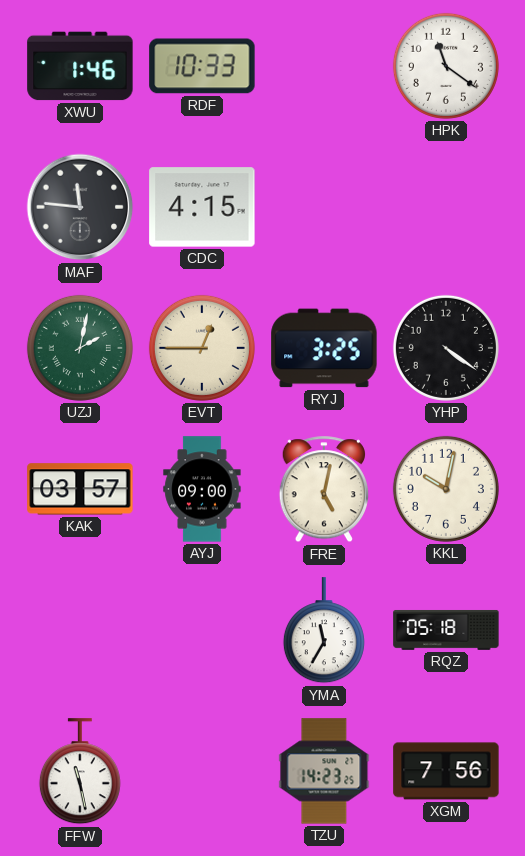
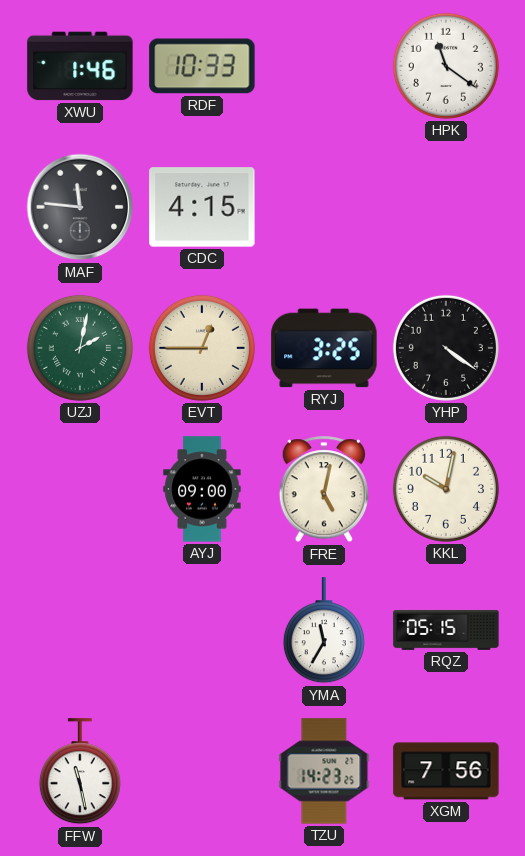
KAK: 03:57 -> none (80, 489)
RQZ: 05:18 -> 05:15 (446, 630)
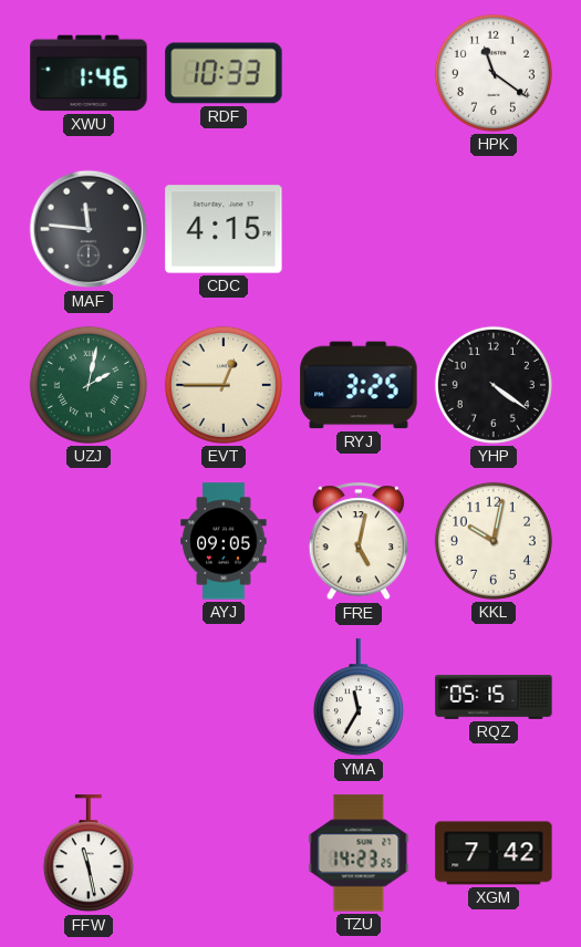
AYJ: 09:00 -> 09:05 (224, 541)
XGM: 7:56 -> 7:42 (494, 853)
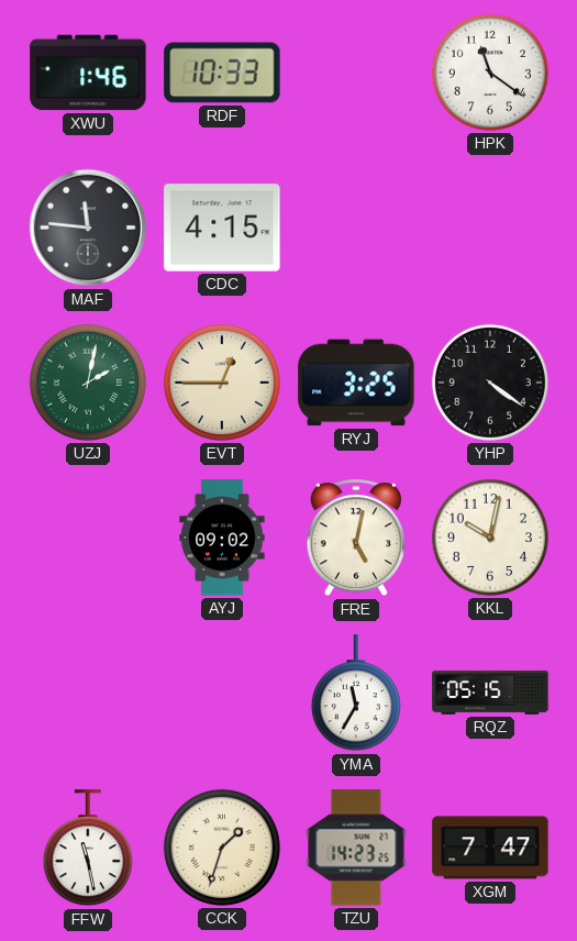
AYJ: 09:05 -> 09:02 (222, 538)
CCK: none -> 1:33 (222, 848)
XGM: 7:42 -> 7:47 (490, 848)
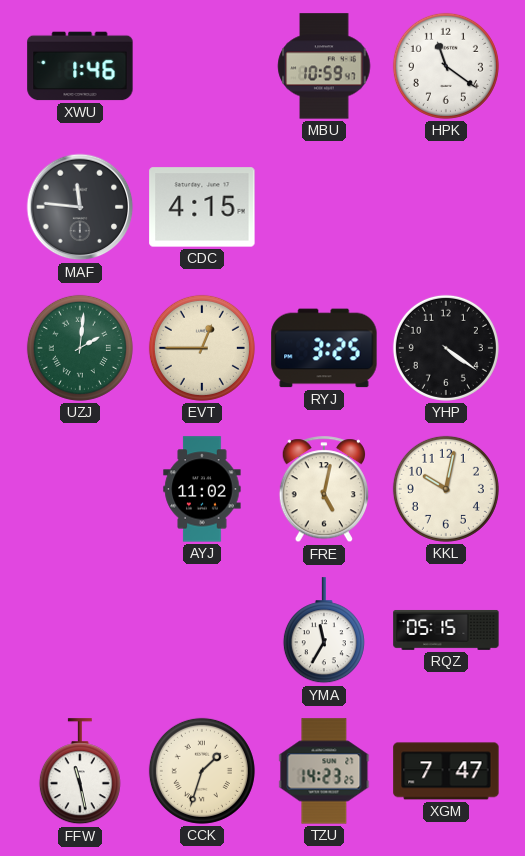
RDF: 10:33 -> none (222, 73)
MBU: none -> 10:59 (324, 66)
UZJ: 2:02 -> 2:01 (80, 348)
AYJ: 09:02 -> 11:02 (202, 489)
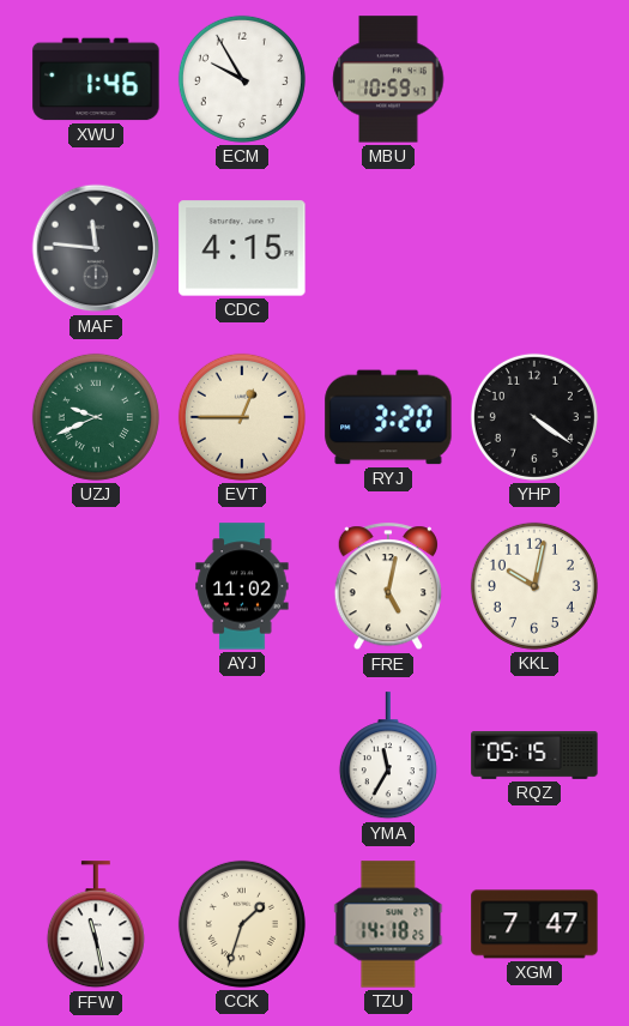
ECM: none -> 9:55 (242, 79)
HPK: 11:21 -> none (446, 66)
UZJ: 2:01 -> 9:41 (96, 417)
RYJ: 3:25 -> 3:20 (388, 417)
TZU: 14:23 -> 14:18 (388, 924)
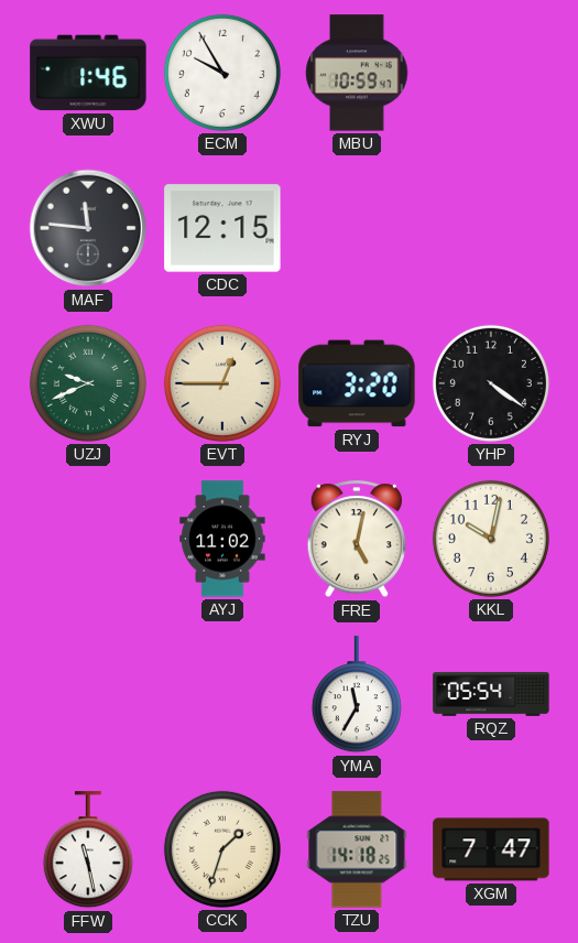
CDC: 4:15 -> 12:15 (222, 228)
RQZ: 05:15 -> 05:54 (491, 694)
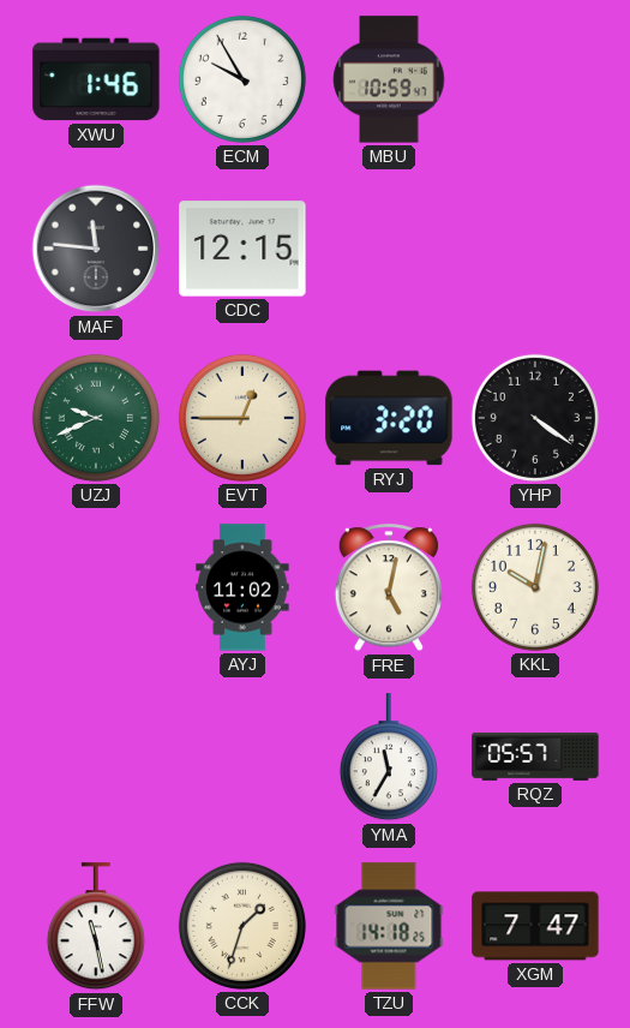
RQZ: 05:54 -> 05:57 (535, 757)
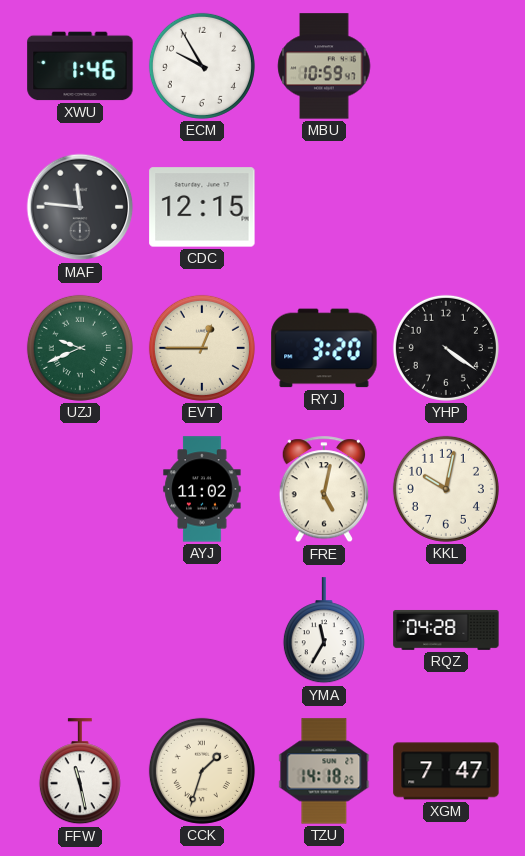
RQZ: 05:57 -> 04:28 (446, 630)
